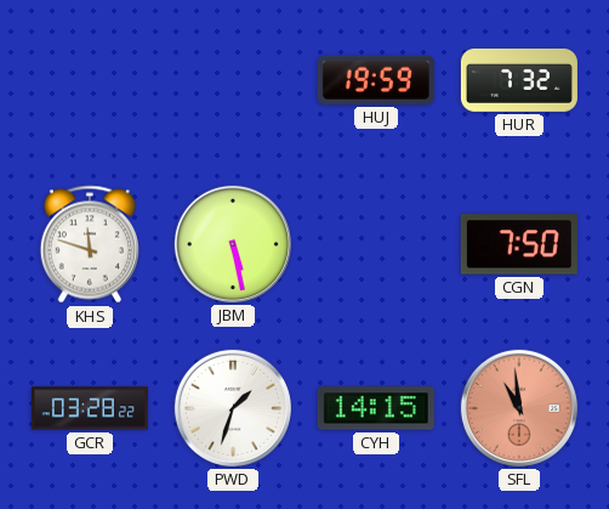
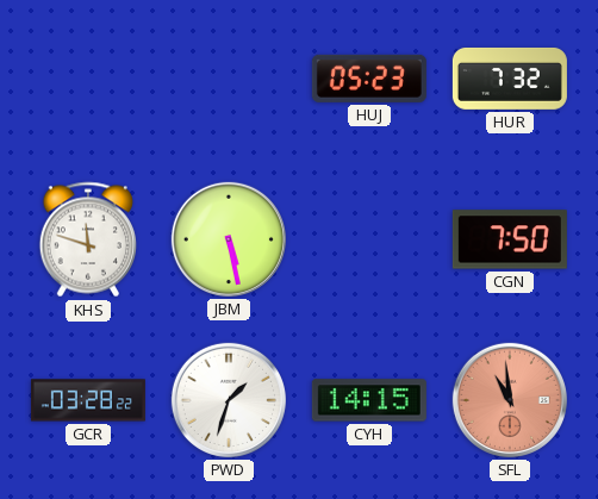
HUJ: 19:59 -> 05:23 (369, 79)
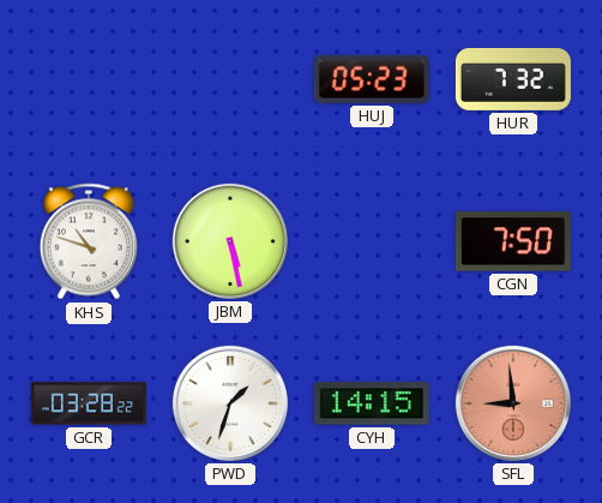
KHS: 11:48 -> 10:48 (89, 241)
SFL: 10:59 -> 8:59 (513, 403)
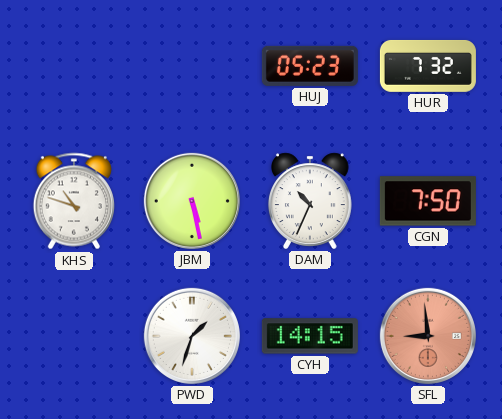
DAM: none -> 10:34 (310, 201)
GCR: 03:28 -> none (89, 403)
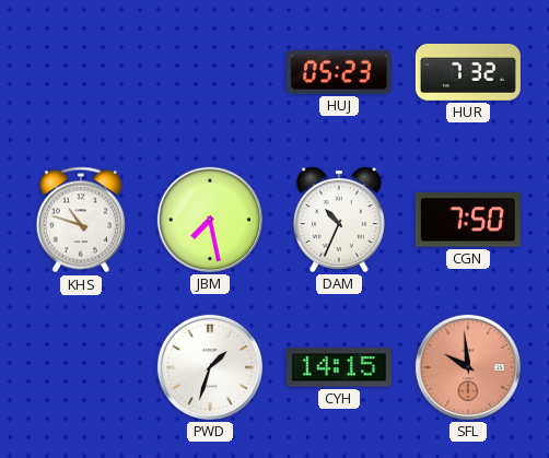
JBM: 5:28 -> 7:28 (210, 220)
SFL: 8:59 -> 9:59 (468, 367)
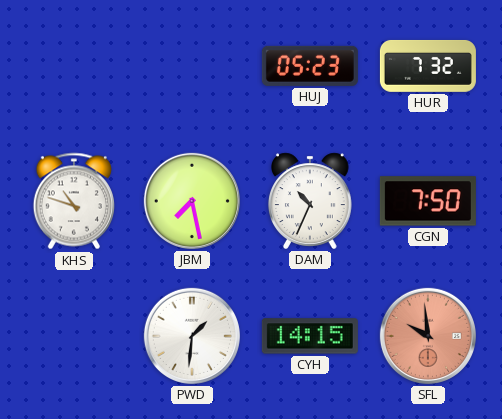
PWD: 1:33 -> 1:31 (192, 336)
